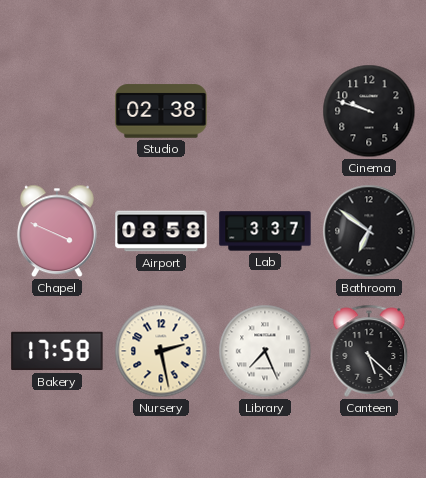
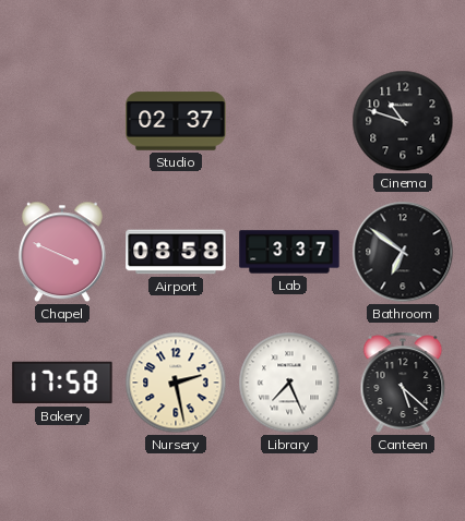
Studio: 02:38 -> 02:37 (176, 121)
Cinema: 9:48 -> 10:48 (403, 121)
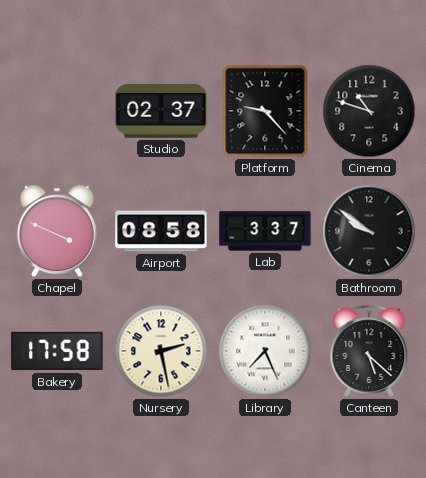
Platform: none -> 9:23 (265, 111)
Bathroom: 6:51 -> 9:51 (369, 231)
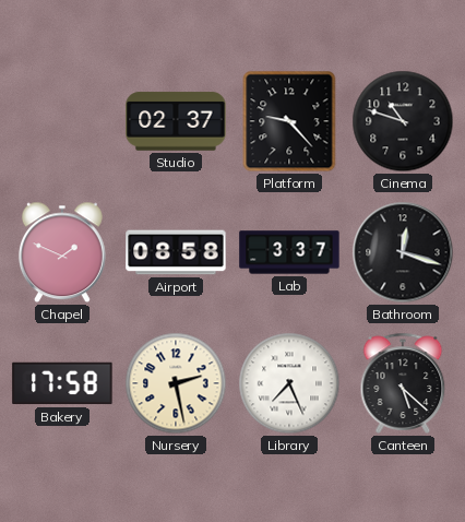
Chapel: 3:49 -> 1:49 (62, 252)
Bathroom: 9:51 -> 12:18 (403, 252)
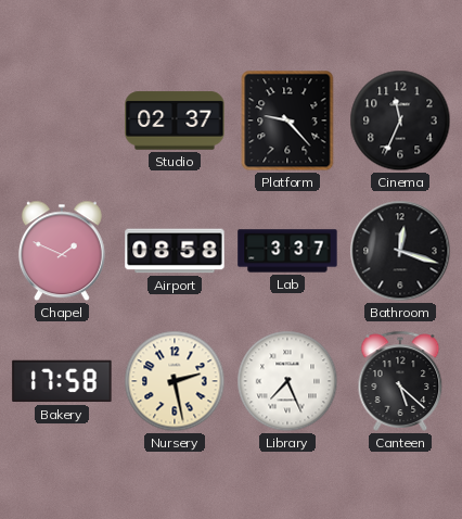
Cinema: 10:48 -> 11:34 (400, 121)
